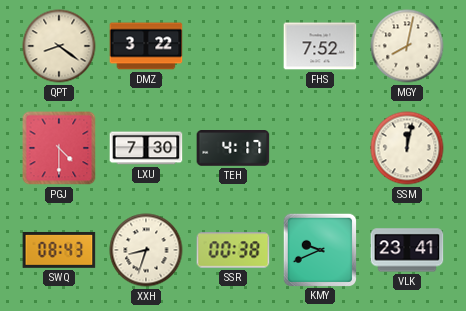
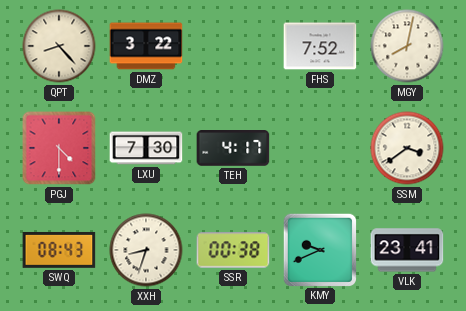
QPT: 8:21 -> 8:23 (59, 46)
SSM: 12:02 -> 3:39 (407, 148)
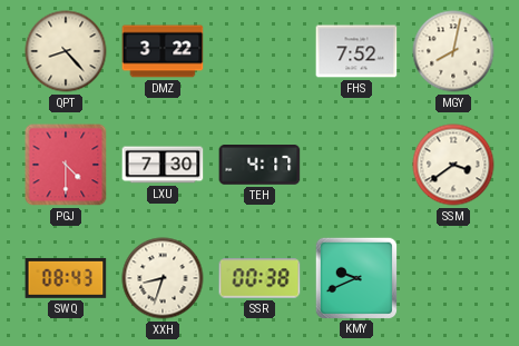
VLK: 23:41 -> none (407, 250)
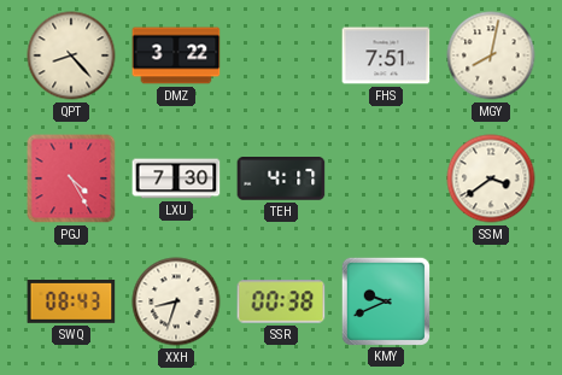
FHS: 7:52 -> 7:51 (386, 55)
PGJ: 4:30 -> 4:25 (71, 178)
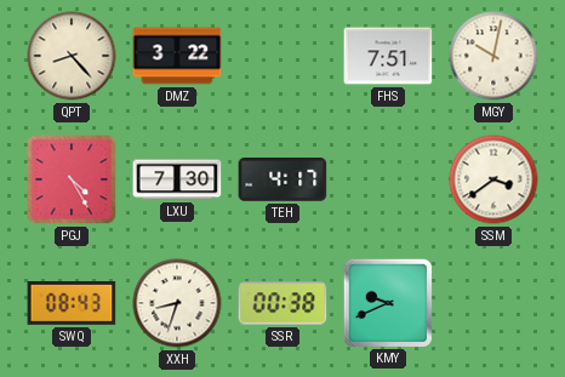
MGY: 8:02 -> 10:02 (493, 56)
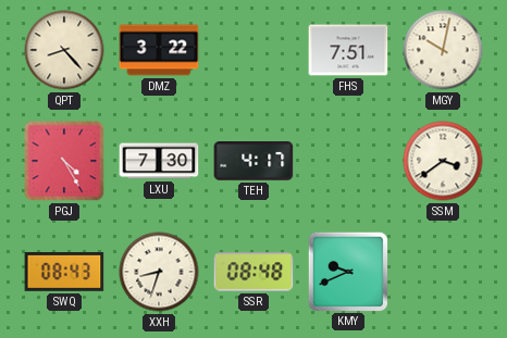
SSR: 00:38 -> 08:48 (253, 272)
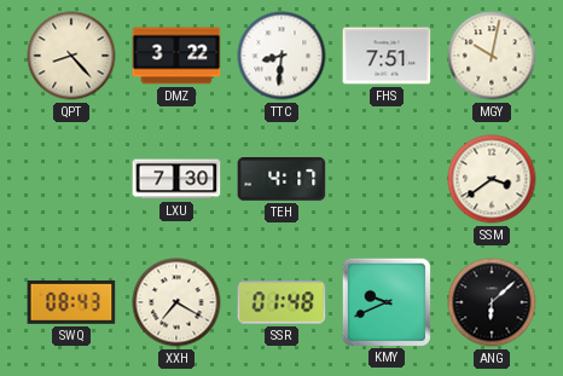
TTC: none -> 8:31 (281, 56)
PGJ: 4:25 -> none (64, 161)
XXH: 8:33 -> 7:20 (176, 302)
SSR: 08:48 -> 01:48 (281, 302)
ANG: none -> 6:08 (492, 302)
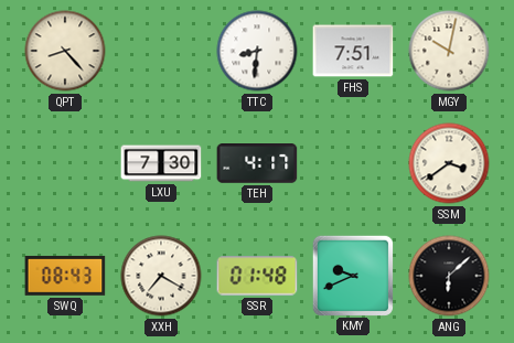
DMZ: 3:22 -> none (176, 56)
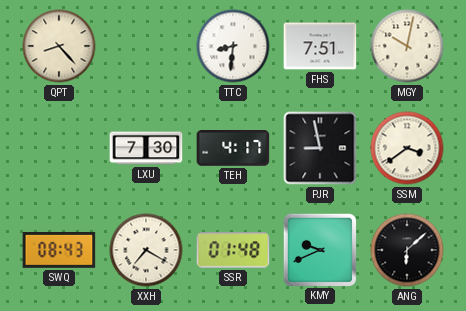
PJR: none -> 8:58 (320, 148)
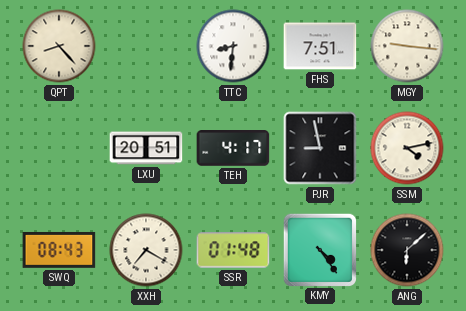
MGY: 10:02 -> 9:16 (407, 46)
LXU: 7:30 -> 20:51 (146, 148)
SSM: 3:39 -> 4:13 (407, 148)
KMY: 9:41 -> 4:24 (319, 249)
